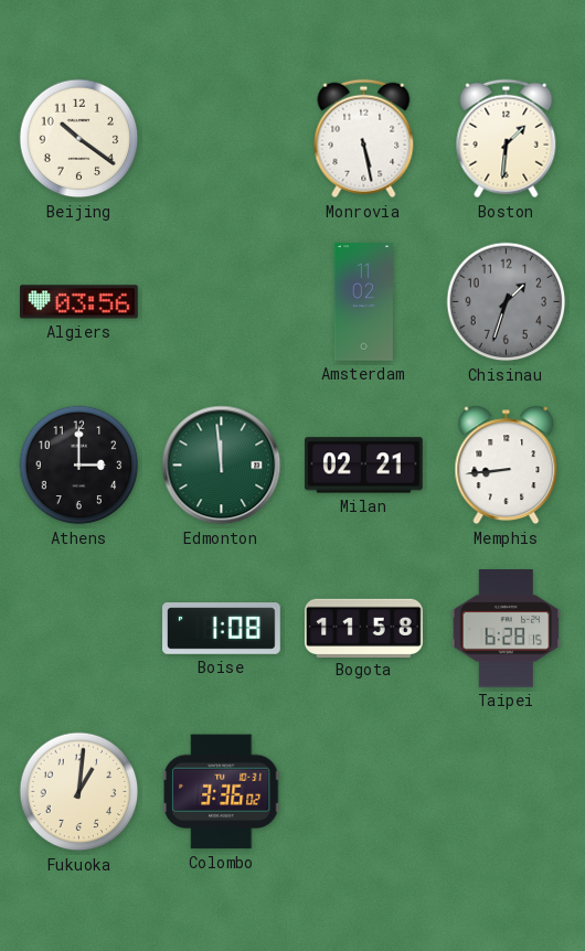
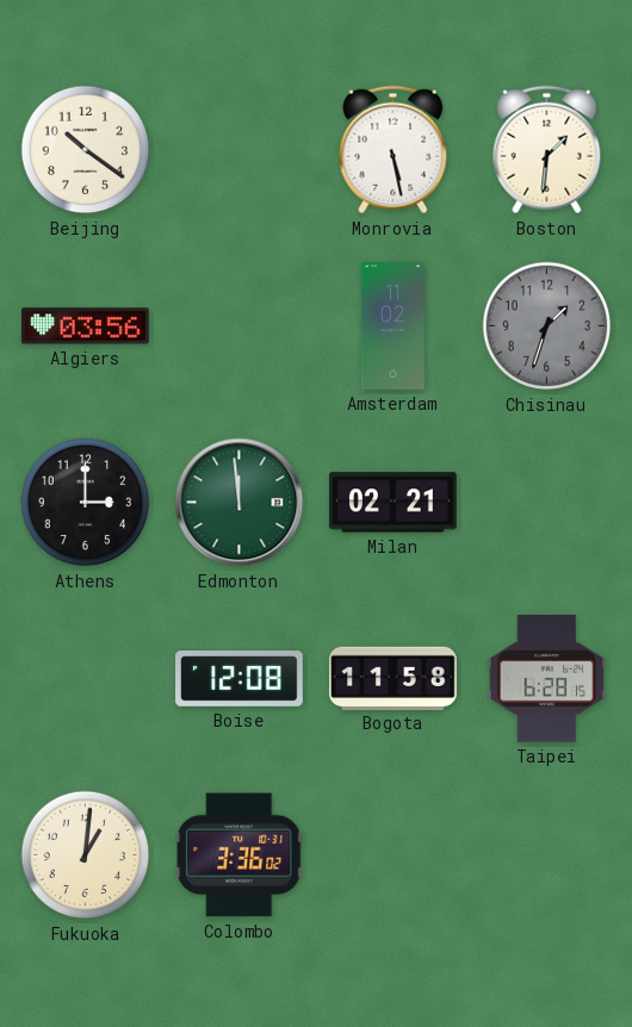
Memphis: 8:44 -> none (507, 466)
Boise: 1:08 -> 12:08 (240, 679)
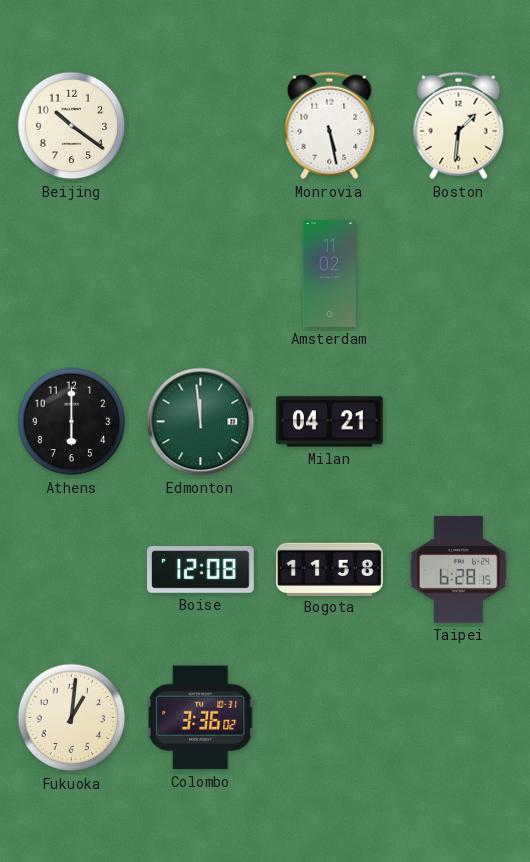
Algiers: 03:56 -> none (86, 326)
Chisinau: 1:33 -> none (547, 326)
Athens: 3:00 -> 6:00 (72, 422)
Milan: 02:21 -> 04:21 (330, 422)
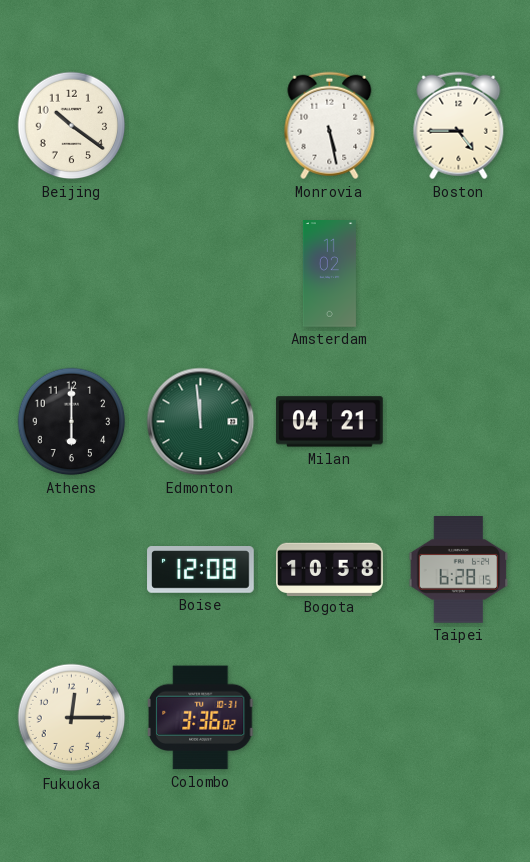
Boston: 1:31 -> 4:45 (459, 126)
Bogota: 11:58 -> 10:58 (330, 569)
Fukuoka: 1:01 -> 12:15 (72, 718)
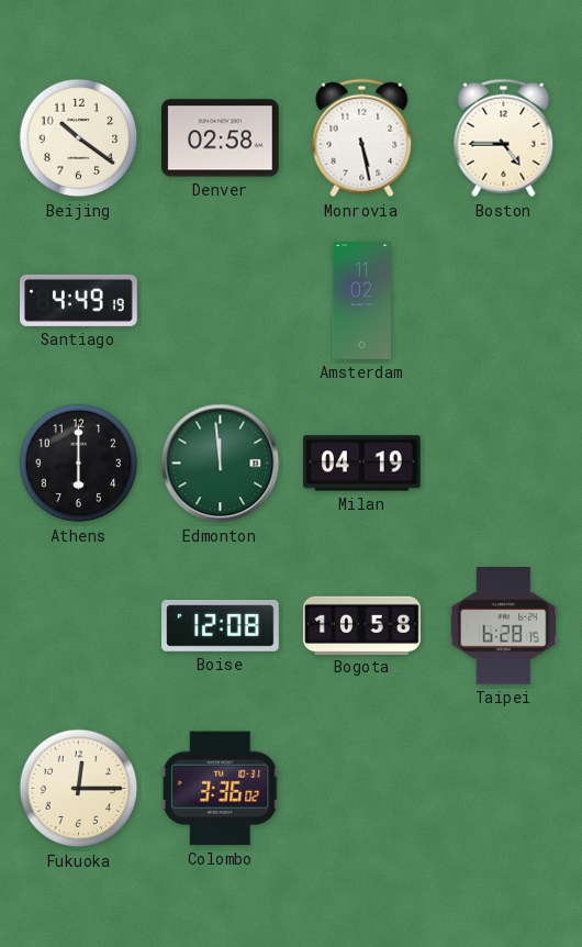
Denver: none -> 02:58 (221, 138)
Santiago: none -> 4:49 (79, 300)
Milan: 04:21 -> 04:19 (362, 464)
